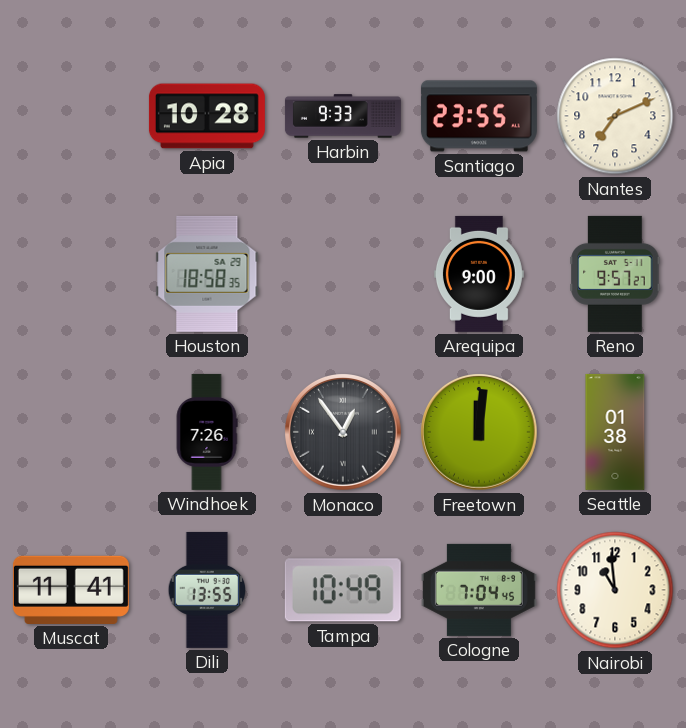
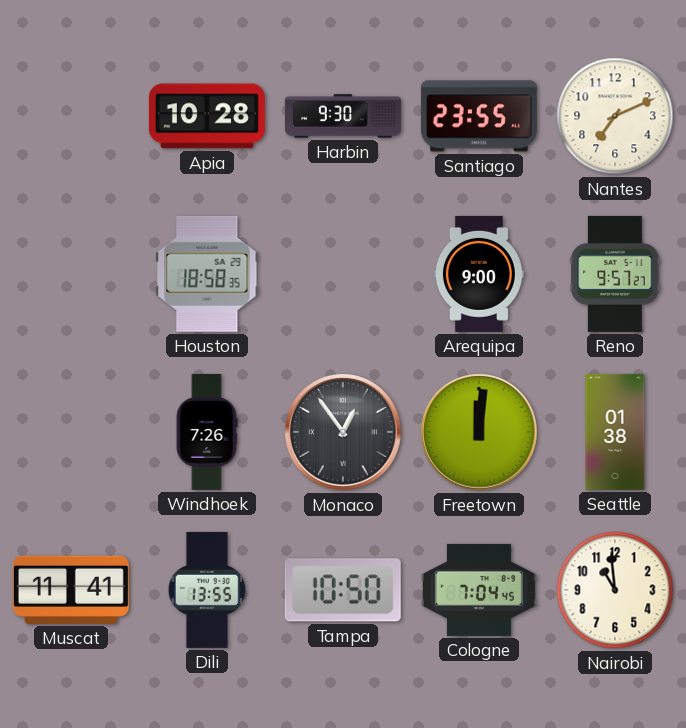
Harbin: 9:33 -> 9:30 (343, 116)
Tampa: 10:49 -> 10:50 (343, 590)
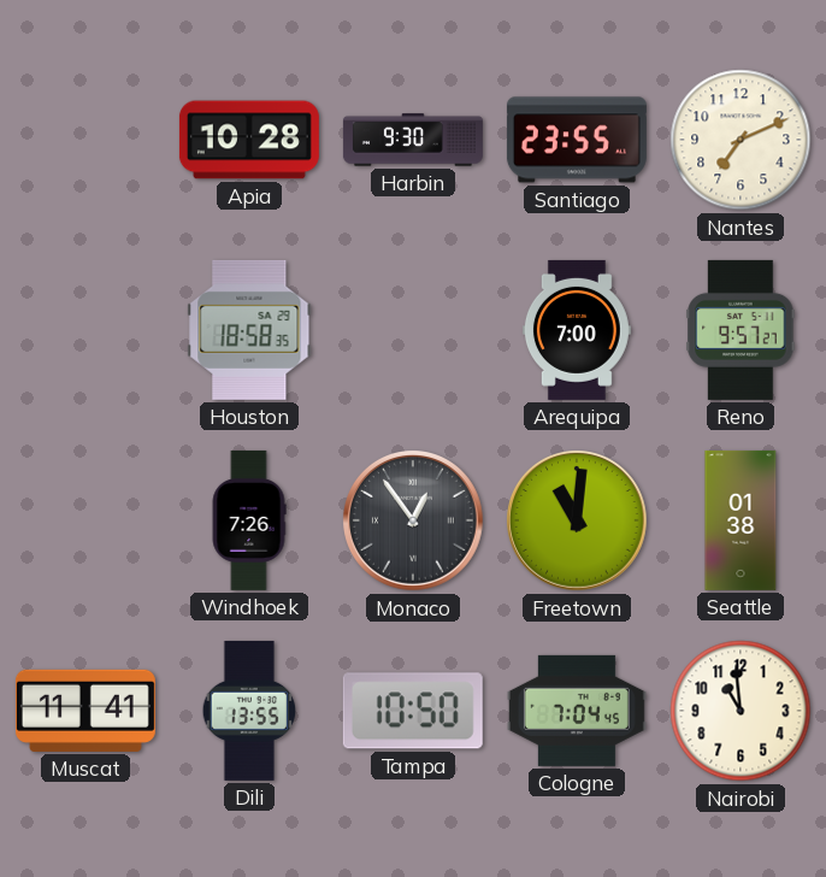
Arequipa: 9:00 -> 7:00 (577, 330)
Freetown: 12:01 -> 11:01 (578, 522)
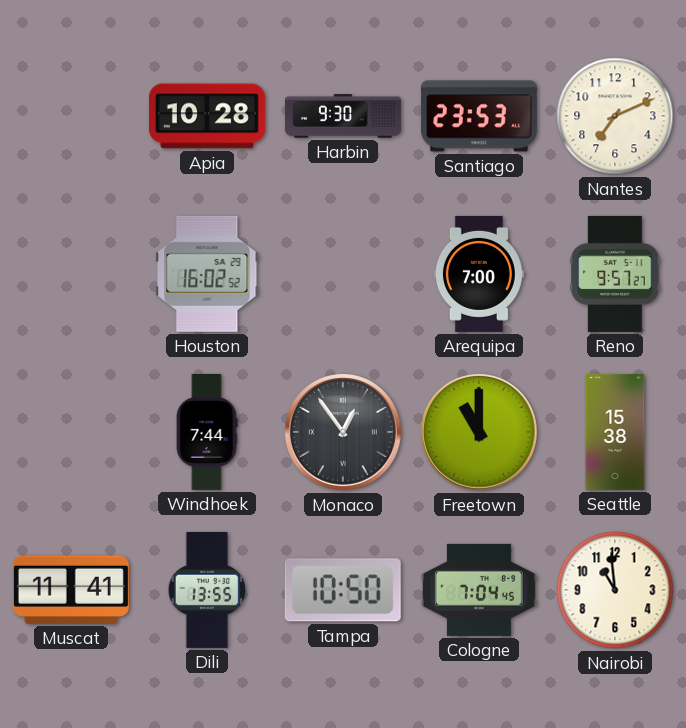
Santiago: 23:55 -> 23:53 (479, 116)
Houston: 18:58 -> 16:02 (207, 274)
Windhoek: 7:26 -> 7:44 (207, 432)
Freetown: 11:01 -> 11:00 (480, 433)
Seattle: 01:38 -> 15:38 (615, 432)
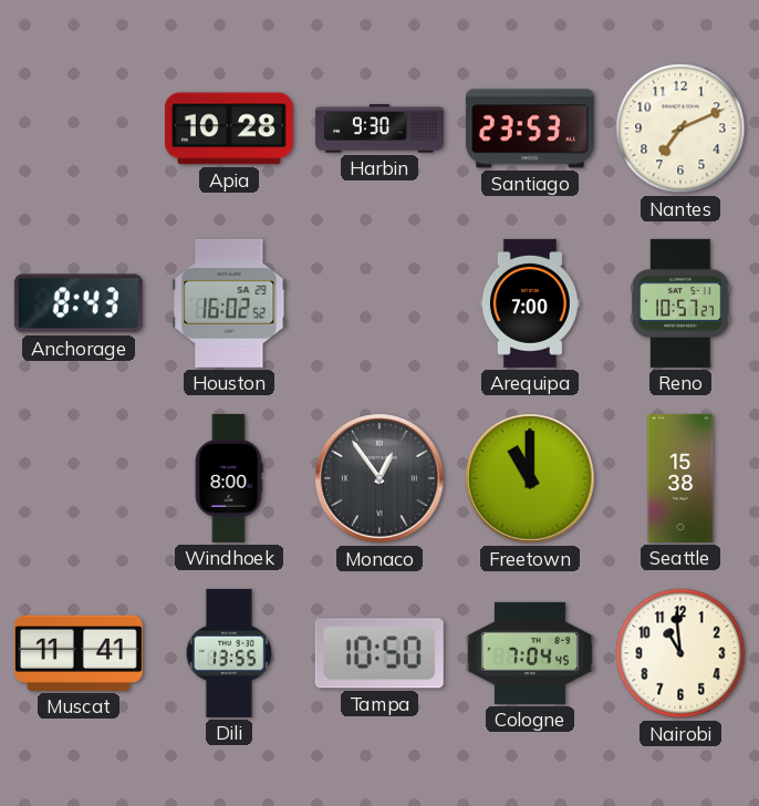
Anchorage: none -> 8:43 (79, 303)
Reno: 9:57 -> 10:57 (680, 303)
Windhoek: 7:44 -> 8:00 (229, 478)
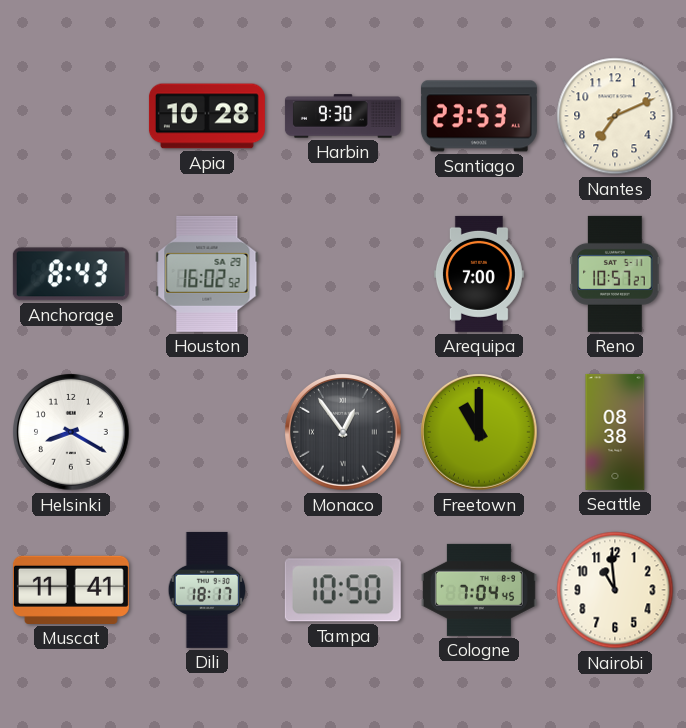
Helsinki: none -> 8:20 (72, 433)
Windhoek: 8:00 -> none (229, 478)
Seattle: 15:38 -> 08:38 (615, 432)
Dili: 13:55 -> 18:17 (207, 590)
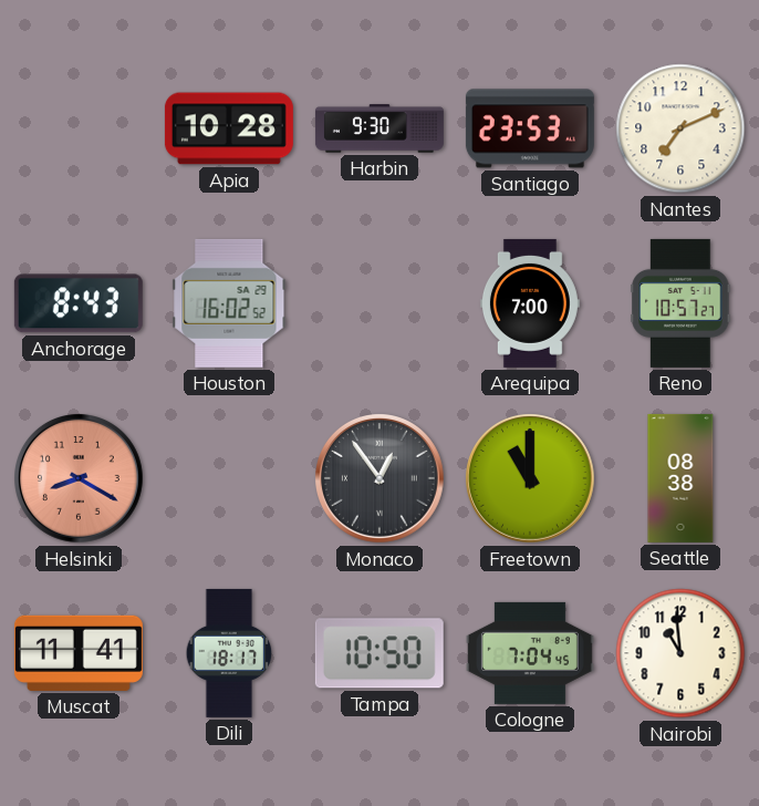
Helsinki dial: white -> salmon (80, 479)
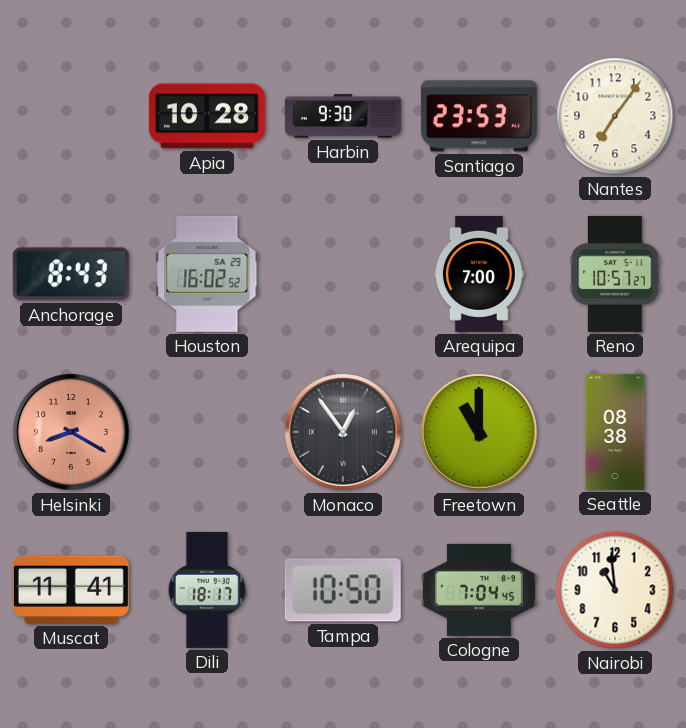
Nantes: 7:11 -> 7:06 (615, 116)
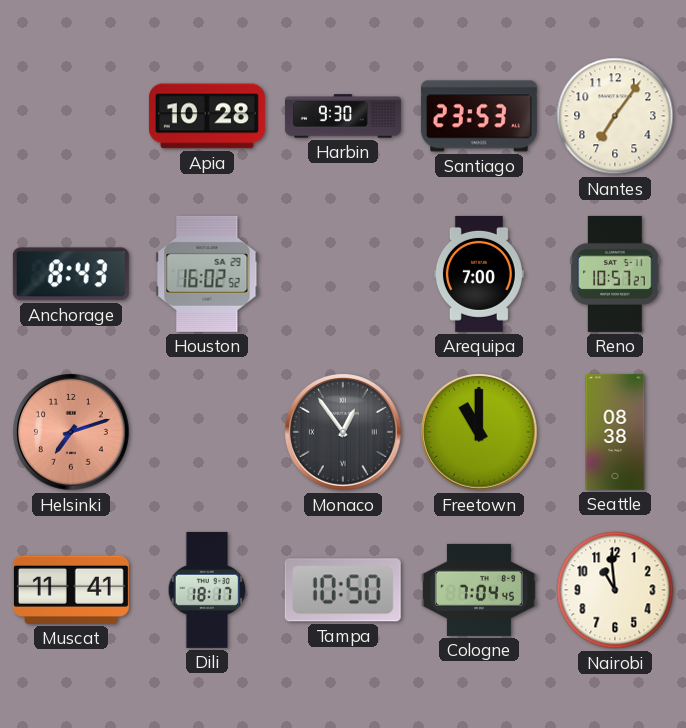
Helsinki: 8:20 -> 7:12 (72, 433)
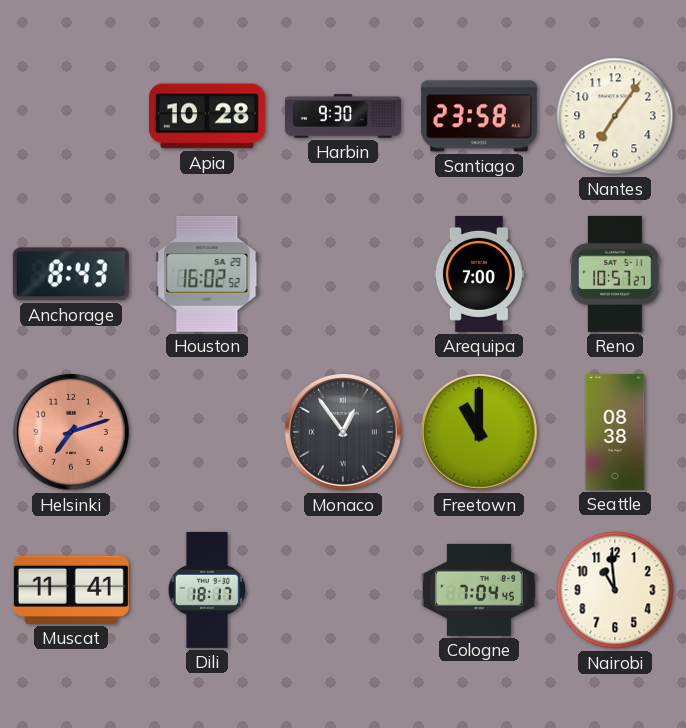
Santiago: 23:53 -> 23:58 (479, 116)
Tampa: 10:50 -> none (343, 590)
